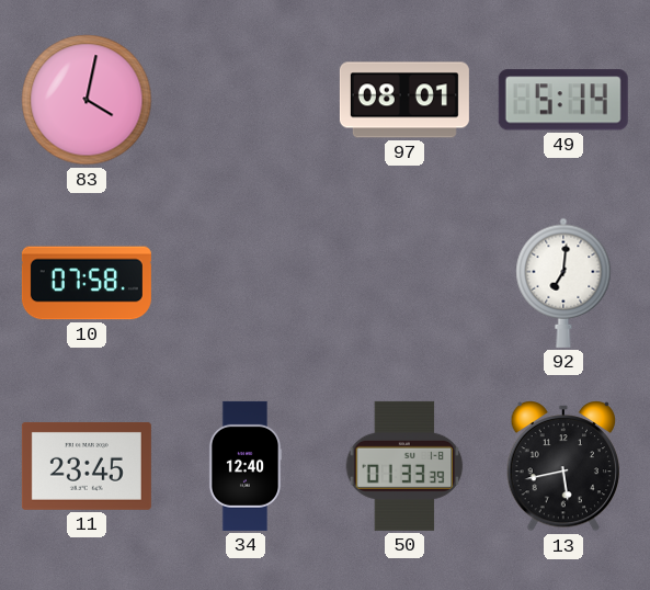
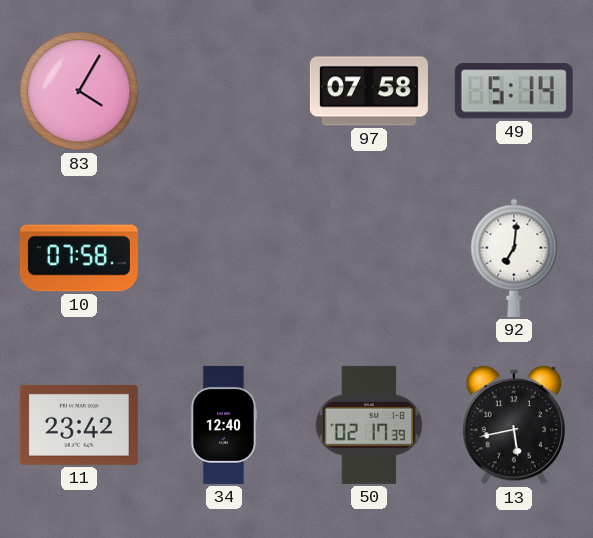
83: 4:02 -> 4:05 (79, 91)
97: 08:01 -> 07:58 (369, 91)
11: 23:45 -> 23:42 (79, 425)
50: 01:33 -> 02:17 (369, 425)
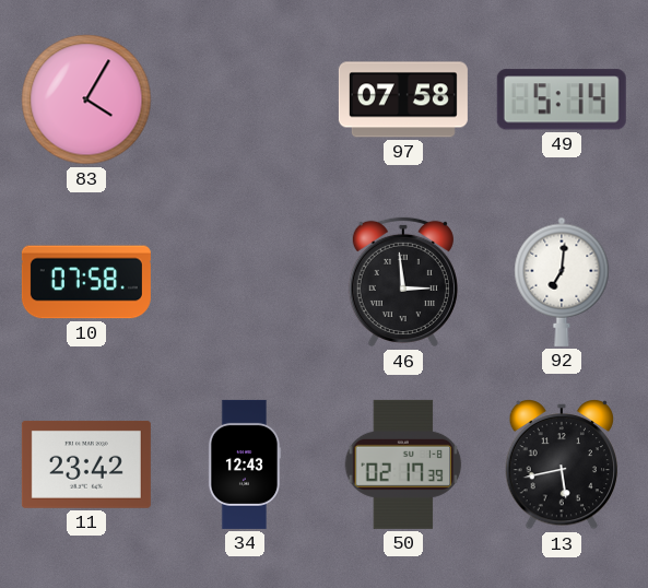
46: none -> 2:59 (403, 282)
34: 12:40 -> 12:43 (245, 464)
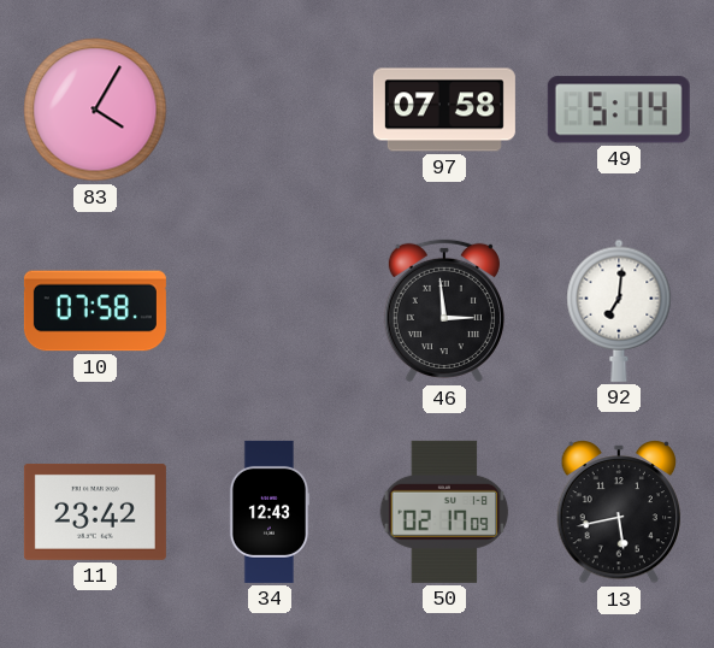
50: 02:17:39 -> 02:17:09 (444, 512)
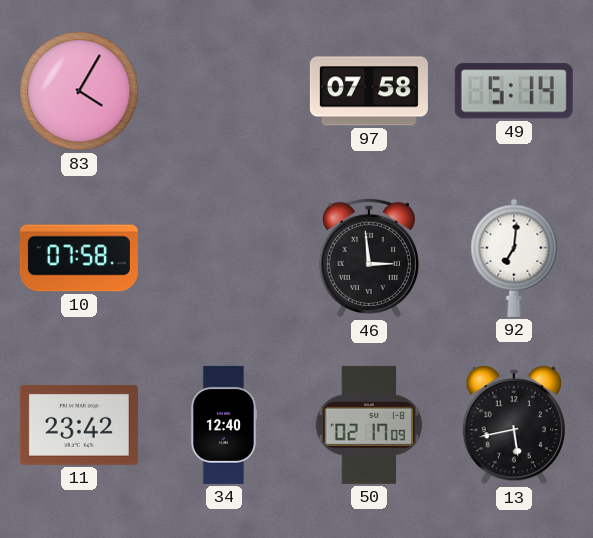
34: 12:43 -> 12:40 (224, 425)
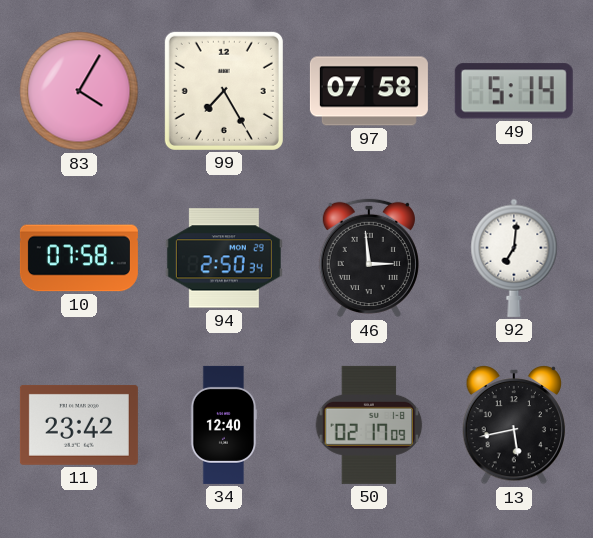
99: none -> 7:25 (224, 91)
94: none -> 2:50 (224, 258)
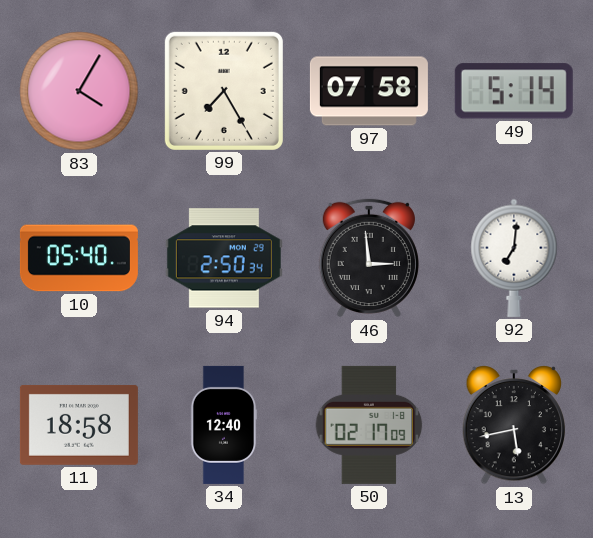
10: 07:58 -> 05:40 (79, 258)
11: 23:42 -> 18:58 (79, 425)
